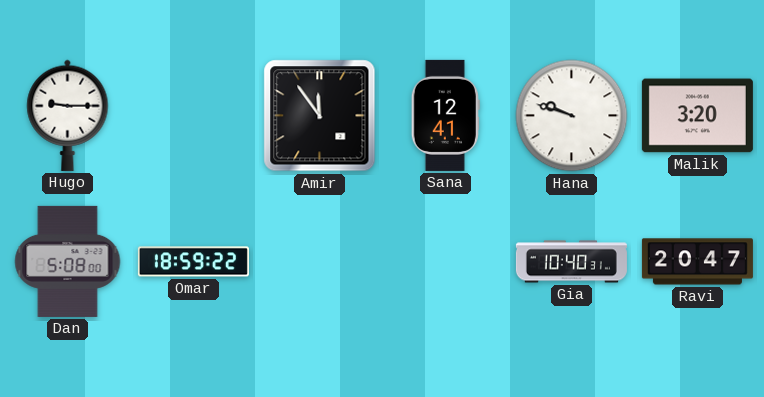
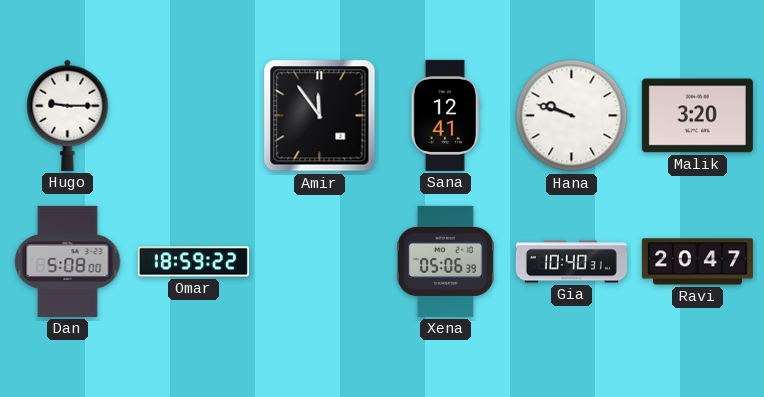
Xena: none -> 05:06 (445, 261)
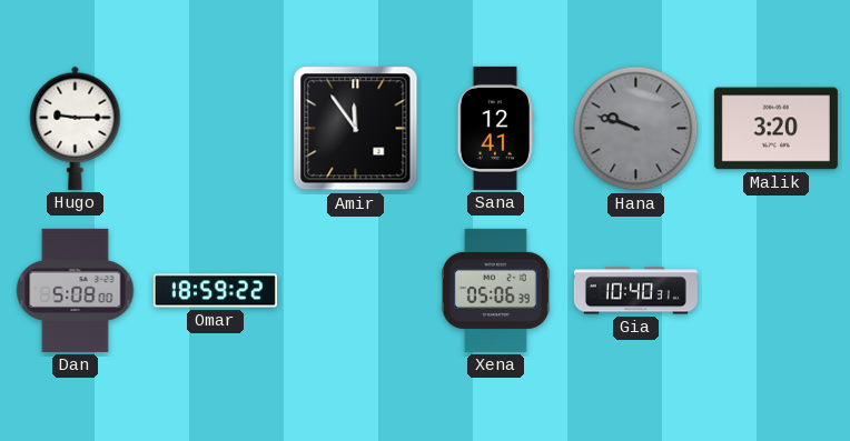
Hana dial: white -> grey (636, 129)
Ravi: 20:47 -> none (697, 262)
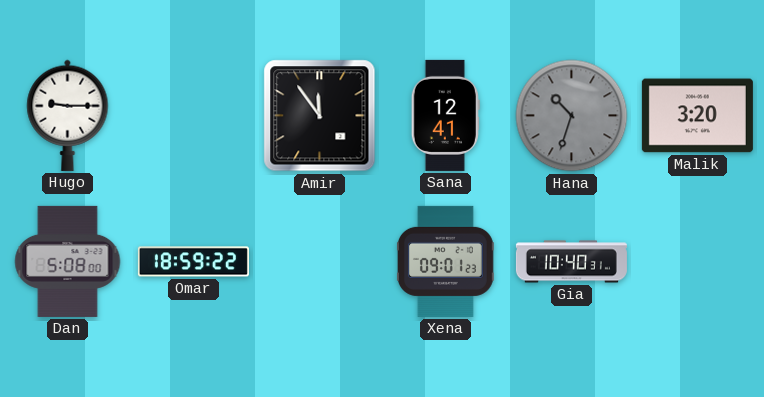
Hana: 9:48 -> 10:33 (572, 116)
Xena: 05:06 -> 09:01 (445, 261)
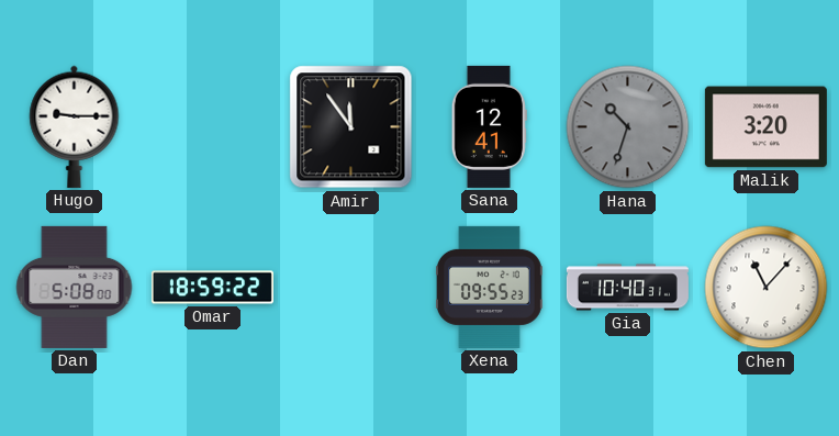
Xena: 09:01 -> 09:55 (489, 287)
Chen: none -> 11:07 (767, 288)
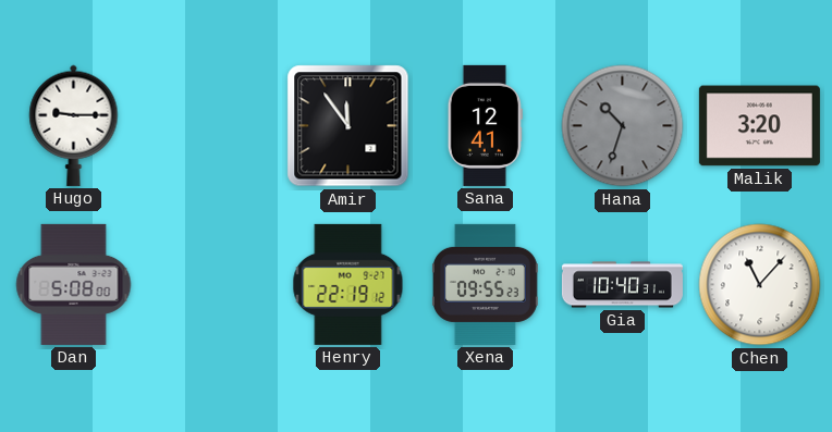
Omar: 18:59 -> none (212, 288)
Henry: none -> 22:19 (348, 284)
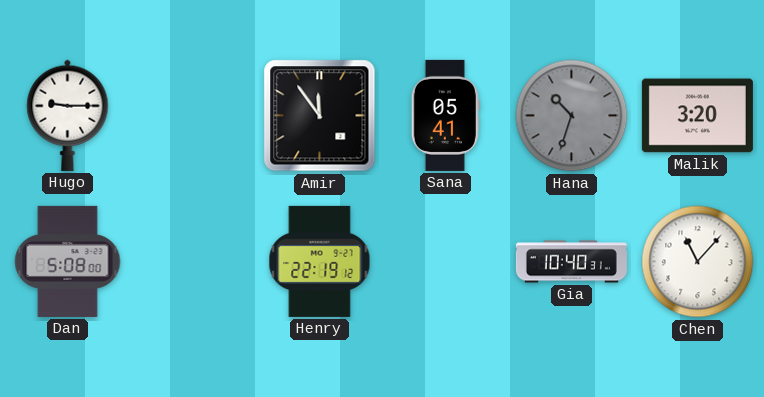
Sana: 12:41 -> 05:41 (445, 115)
Xena: 09:55 -> none (485, 284)
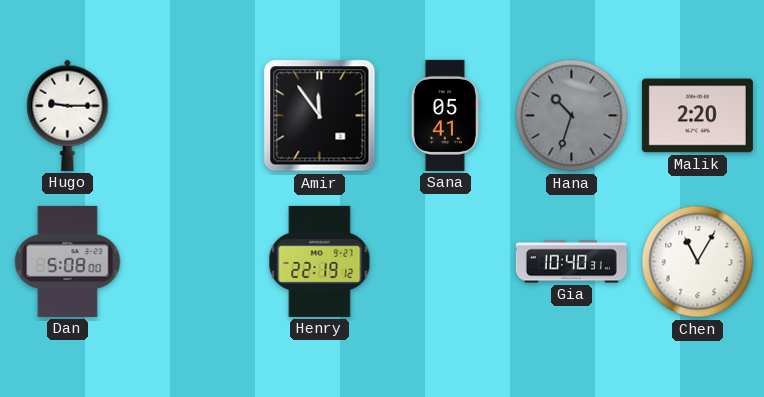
Malik: 3:20 -> 2:20 (697, 116)
Chen: 11:07 -> 11:05 (698, 262)
